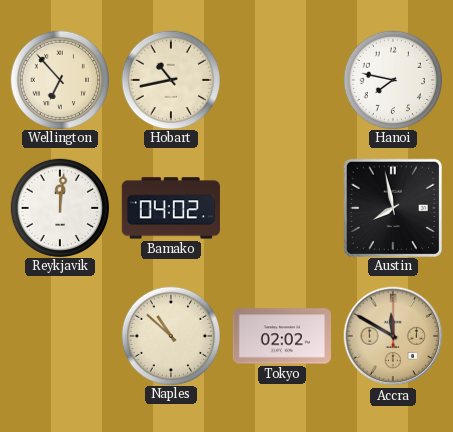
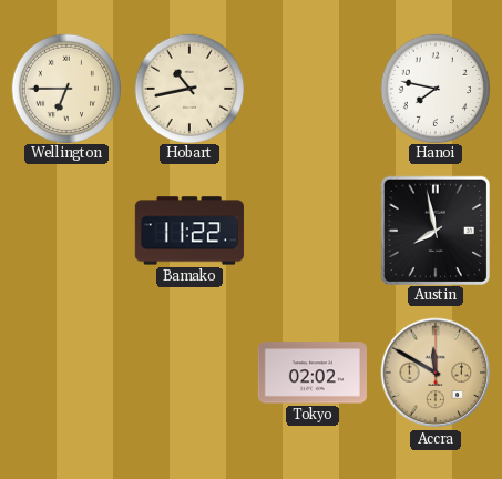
Wellington: 6:53 -> 6:45 (65, 88)
Reykjavik: 12:01 -> none (59, 207)
Bamako: 04:02 -> 11:22 (189, 231)
Naples: 10:52 -> none (170, 335)
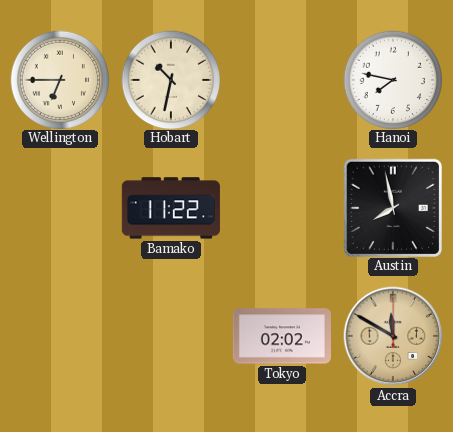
Hobart: 10:43 -> 10:32 (170, 79)
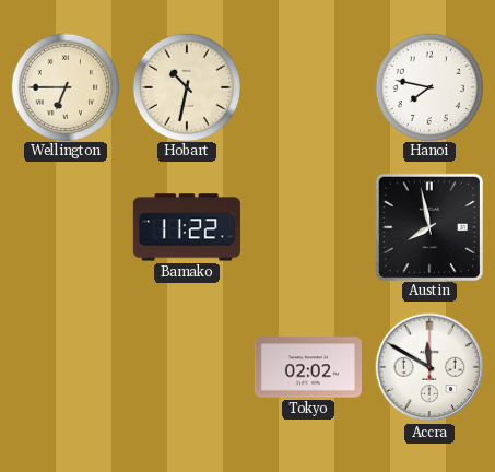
Accra dial: champagne -> white (429, 367)
